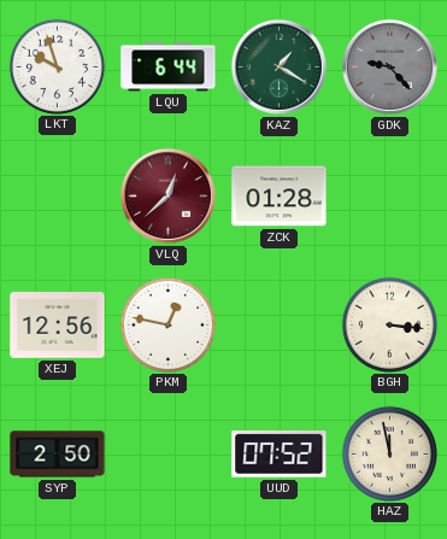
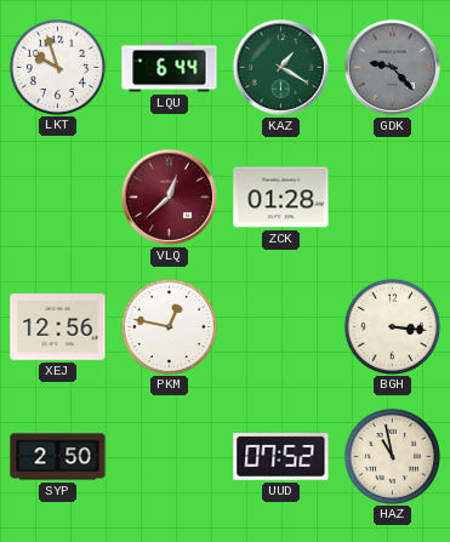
HAZ: 11:58 -> 10:58 (392, 456)
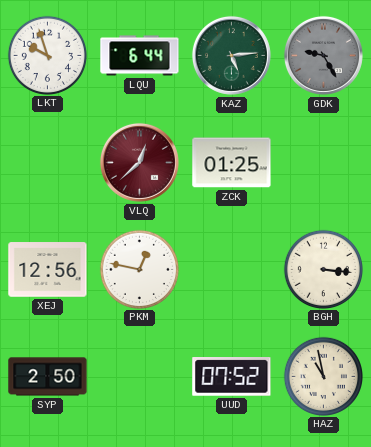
KAZ: 1:20 -> 5:14 (231, 55)
GDK: 9:23 -> 9:25 (323, 55)
ZCK: 01:28 -> 01:25 (232, 163)
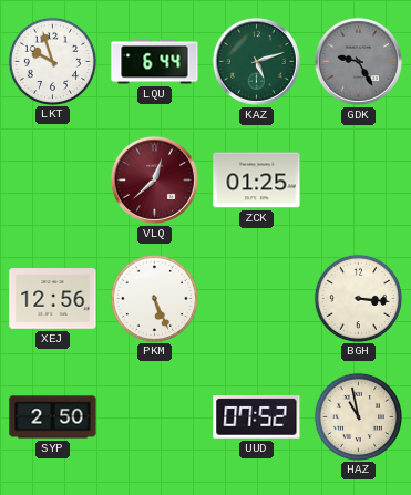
KAZ: 5:14 -> 5:12 (256, 61)
PKM: 12:47 -> 5:26 (154, 298)
